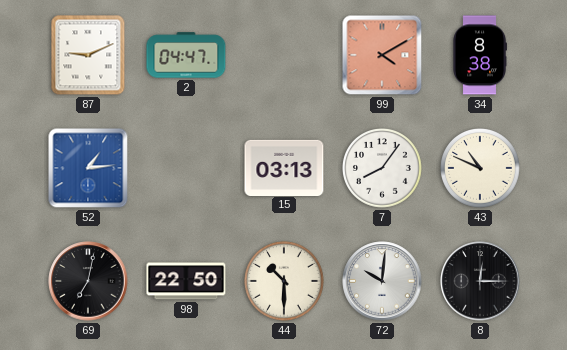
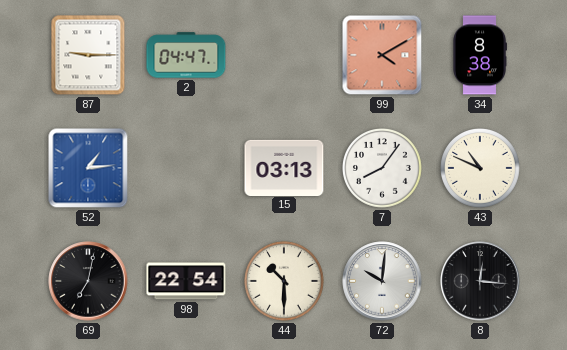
87: 9:11 -> 9:15 (88, 55)
98: 22:50 -> 22:54 (186, 281)
8: 12:15 -> 12:16 (480, 281)
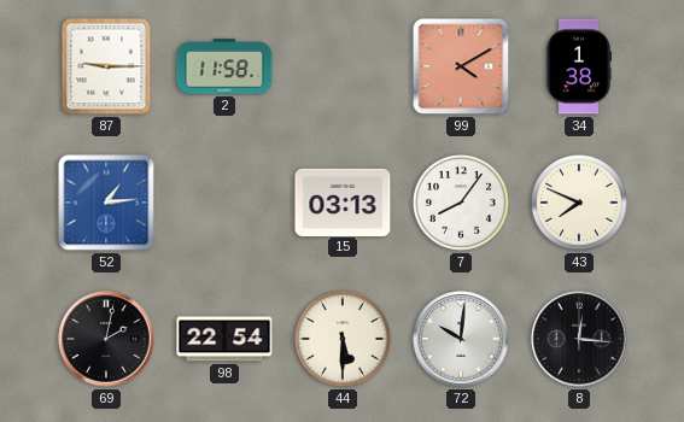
2: 04:47 -> 11:58 (224, 66)
34: 8:38 -> 1:38 (579, 66)
43: 10:49 -> 7:49 (580, 204)
69: 7:02 -> 2:02 (106, 339)
44: 10:30 -> 5:30 (344, 340)
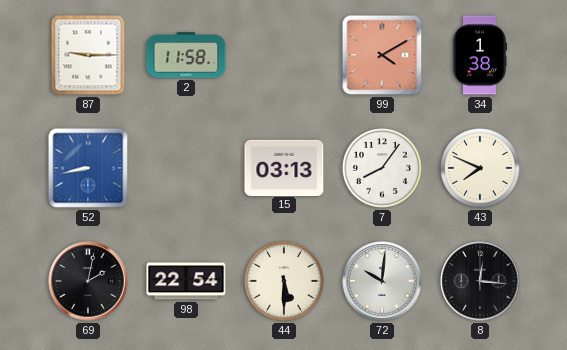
52: 1:14 -> 8:43 (88, 168)
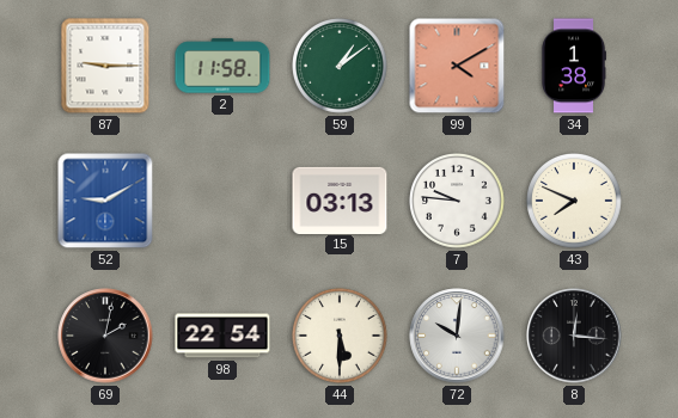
59: none -> 1:09 (341, 67)
52: 8:43 -> 9:10 (105, 201)
7: 8:06 -> 9:46 (458, 202)
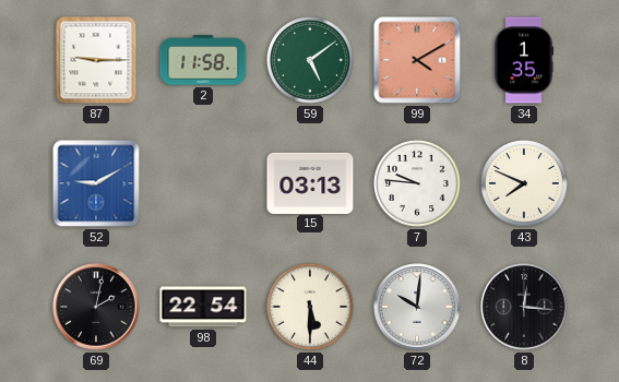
59: 1:09 -> 5:09 (311, 61)
34: 1:38 -> 1:35 (524, 60)
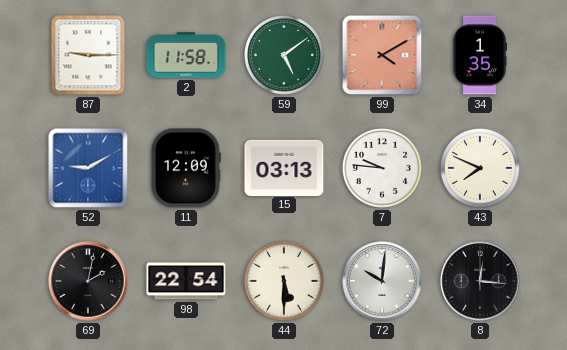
11: none -> 12:09 (186, 168)
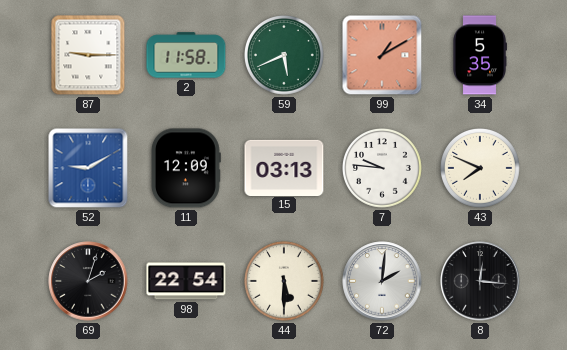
59: 5:09 -> 5:41 (285, 56)
99: 4:10 -> 1:10 (382, 55)
34: 1:35 -> 5:35 (480, 55)
69: 2:02 -> 2:03 (88, 281)
72: 10:01 -> 2:01 (382, 281)
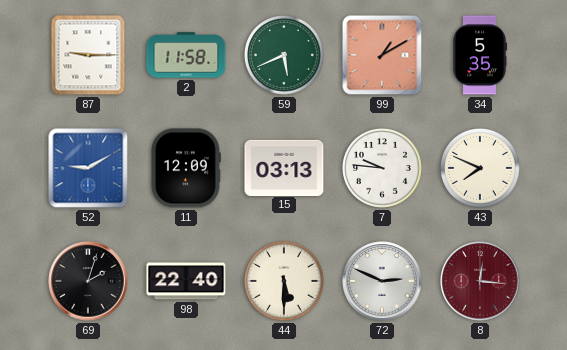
98: 22:54 -> 22:40 (186, 281)
72: 2:01 -> 2:49 (382, 281)
8 dial: black -> burgundy (480, 281)
